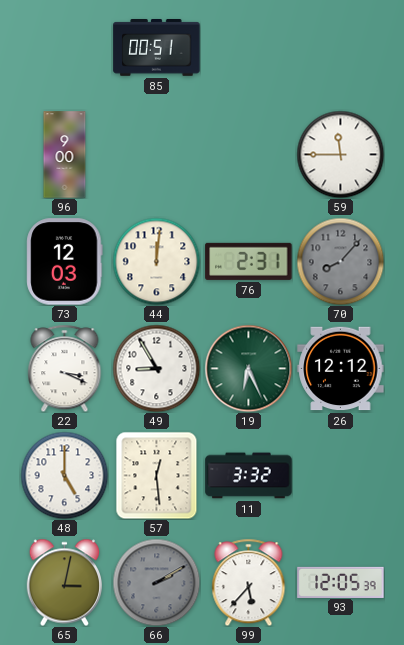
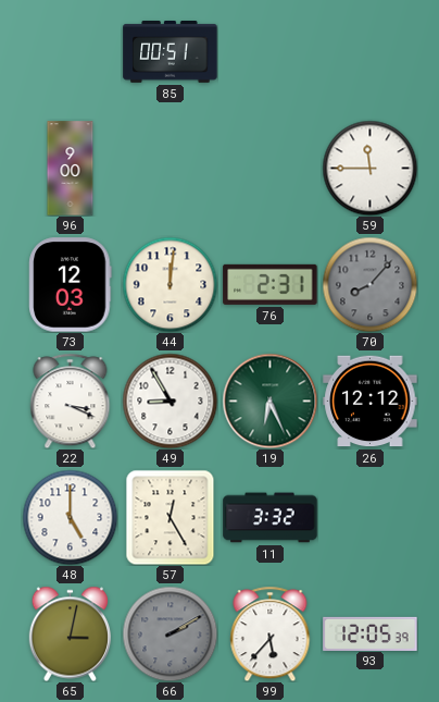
57: 12:29 -> 12:25 (171, 517)
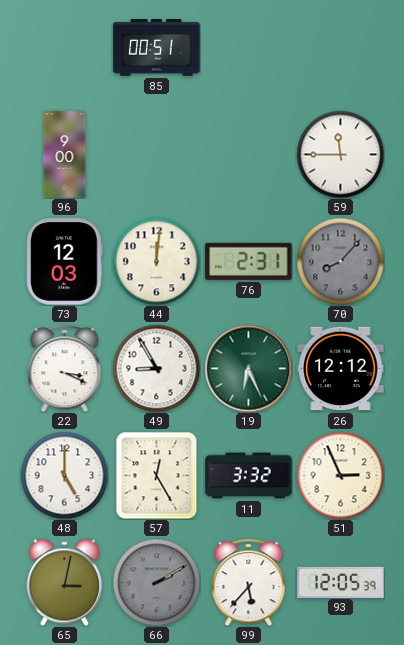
51: none -> 2:56 (340, 475)
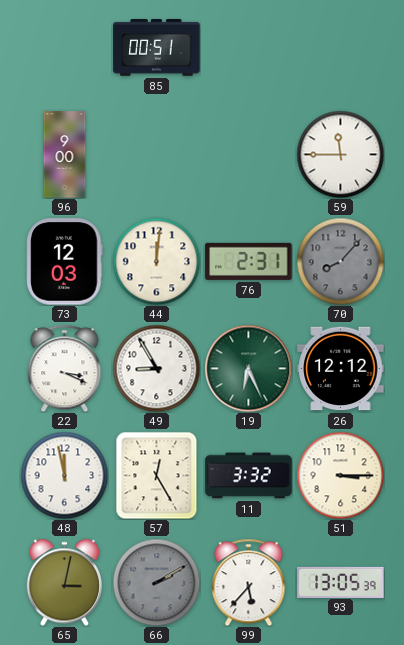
48: 5:00 -> 11:58 (64, 475)
51: 2:56 -> 3:15 (340, 475)
93: 12:05 -> 13:05 (341, 582)
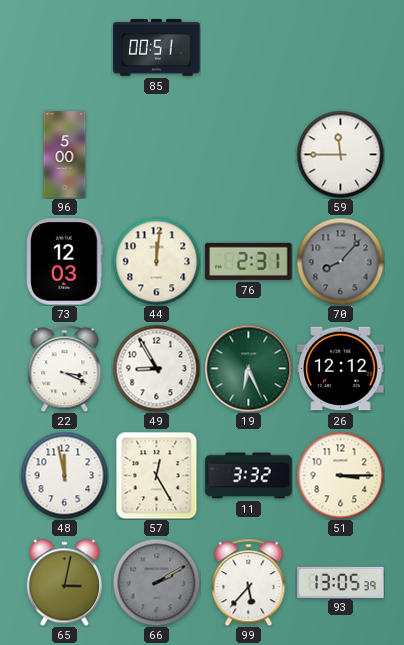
96: 9:00 -> 5:00 (65, 155)
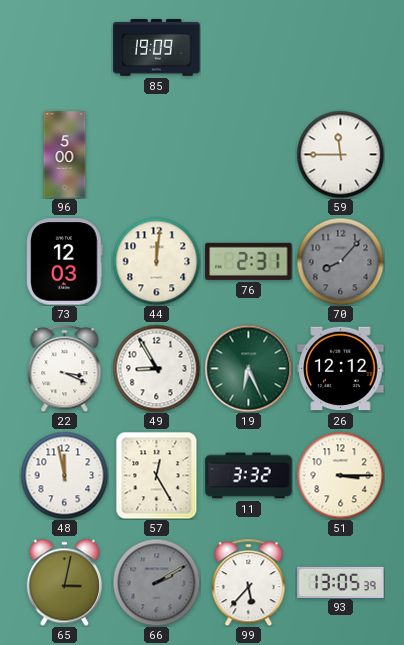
85: 00:51 -> 19:09 (157, 48)
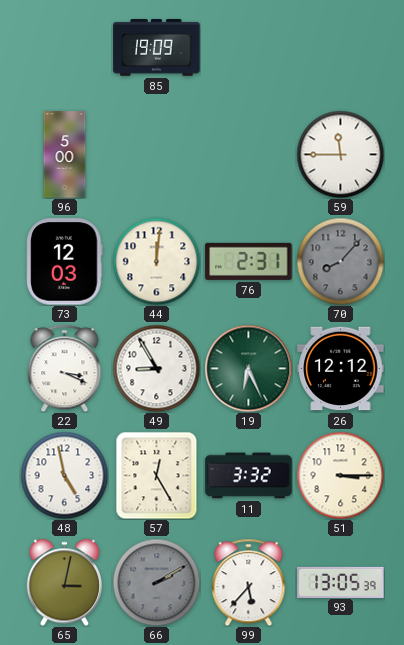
48: 11:58 -> 4:58 (64, 475)
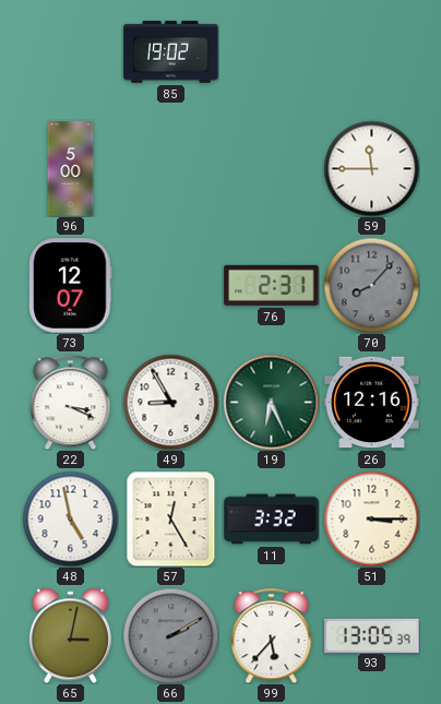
85: 19:09 -> 19:02 (171, 52)
73: 12:03 -> 12:07 (71, 286)
44: 12:01 -> none (156, 261)
26: 12:12 -> 12:16 (372, 403)
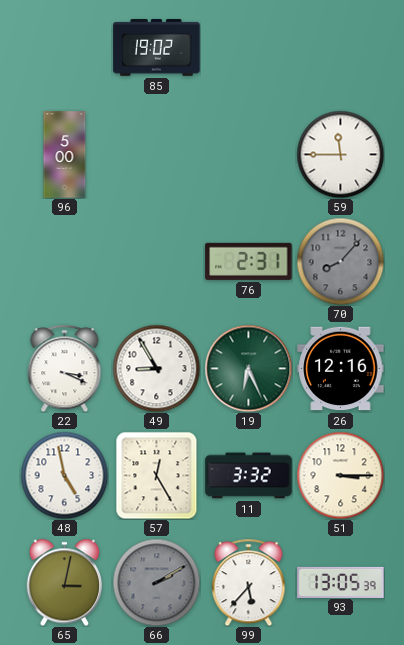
73: 12:07 -> none (71, 286)
